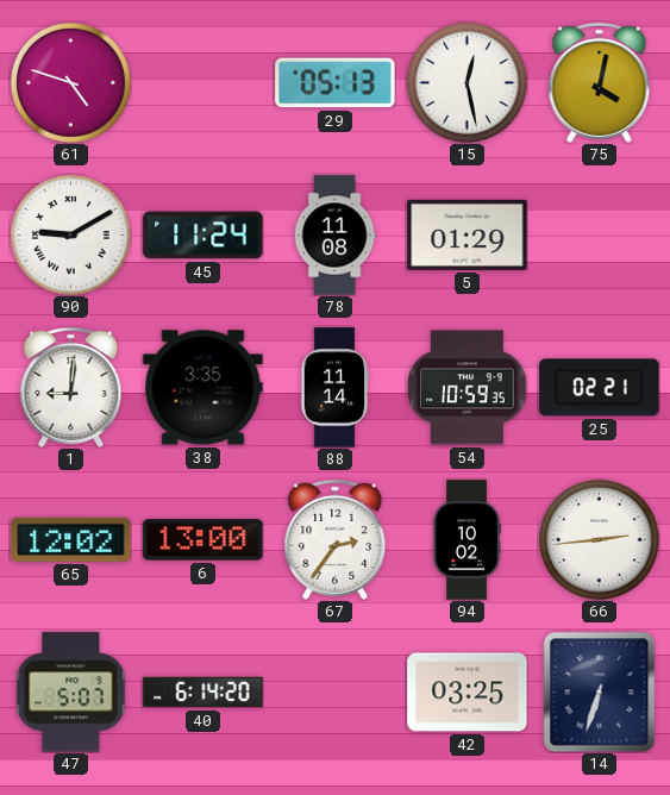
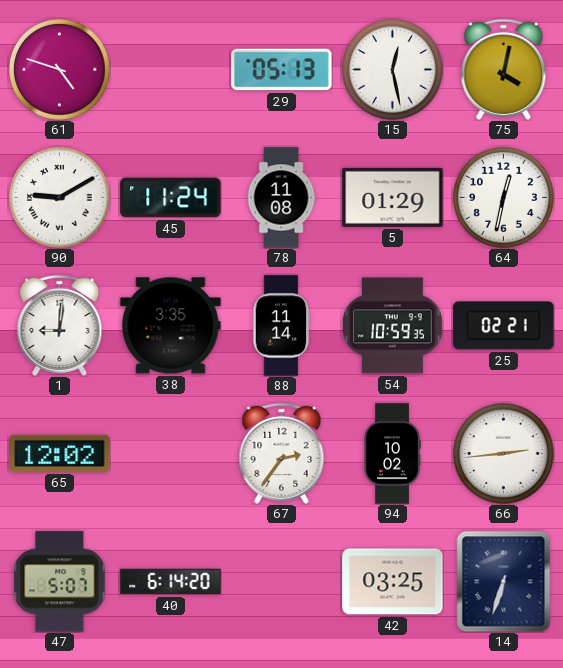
64: none -> 12:32 (504, 198)
6: 13:00 -> none (203, 540)
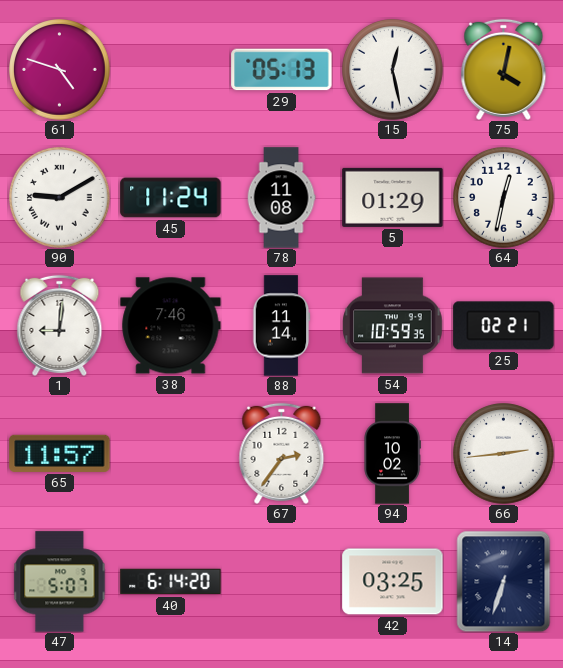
38: 3:35 -> 7:46 (171, 326)
65: 12:02 -> 11:57 (60, 453)
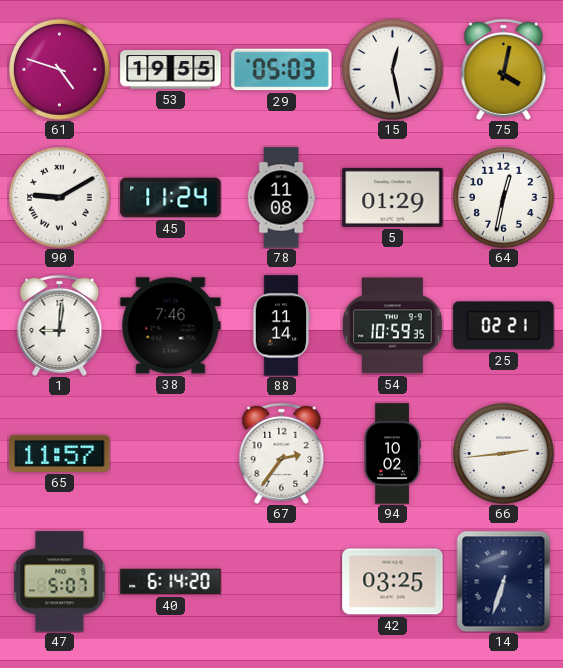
53: none -> 19:55 (171, 70)
29: 05:13 -> 05:03 (282, 70)
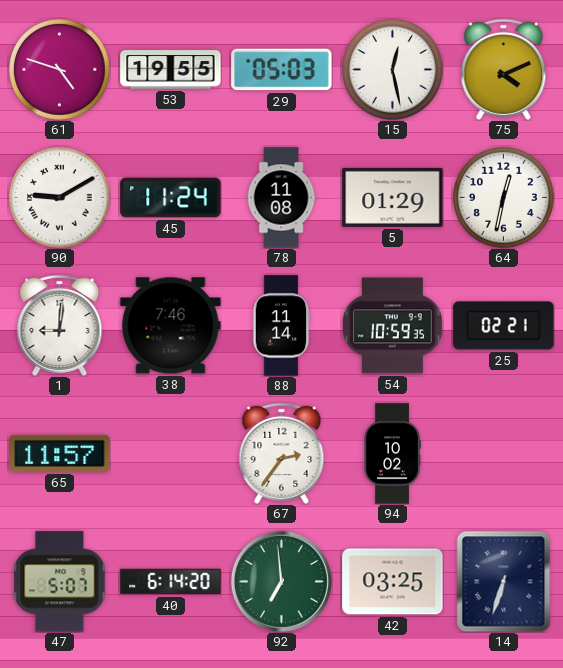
75: 4:02 -> 4:11 (504, 69)
66: 2:44 -> none (504, 454)
92: none -> 6:59 (281, 581)
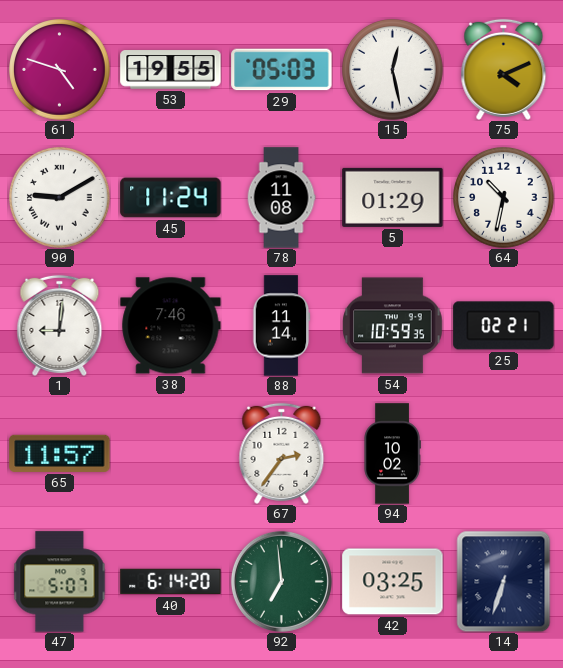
64: 12:32 -> 10:32 (504, 198)
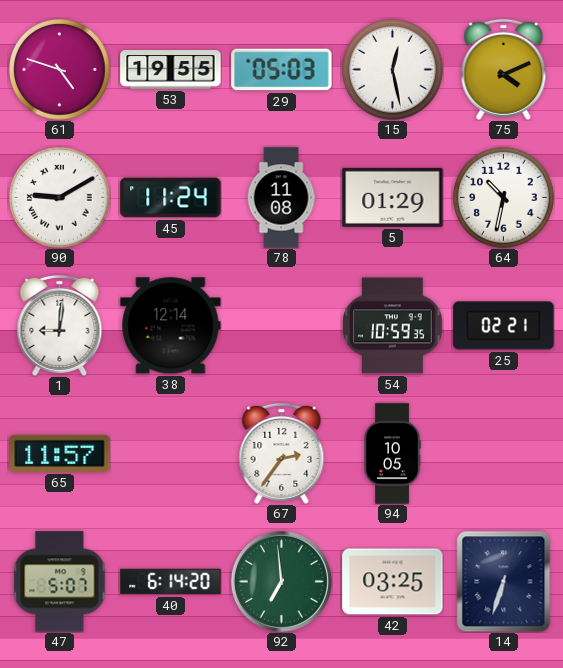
38: 7:46 -> 12:14 (171, 326)
88: 11:14 -> none (281, 326)
94: 10:02 -> 10:05 (392, 454)
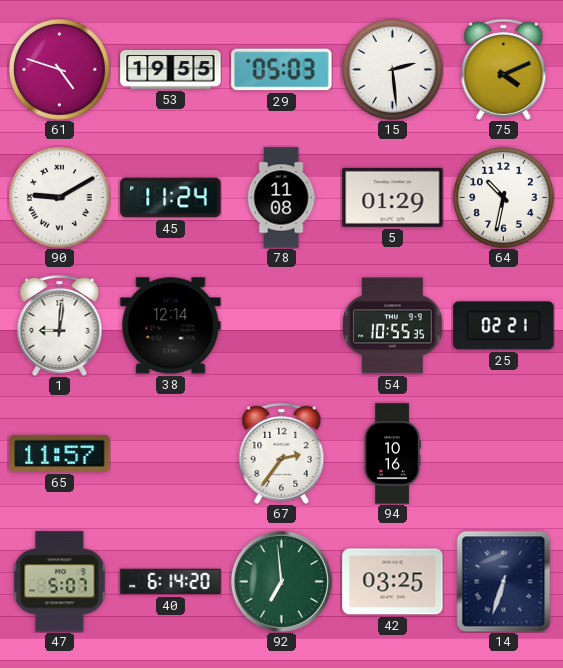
15: 12:28 -> 2:29 (393, 70)
54: 10:59 -> 10:55 (393, 326)
94: 10:05 -> 10:16 (392, 454)
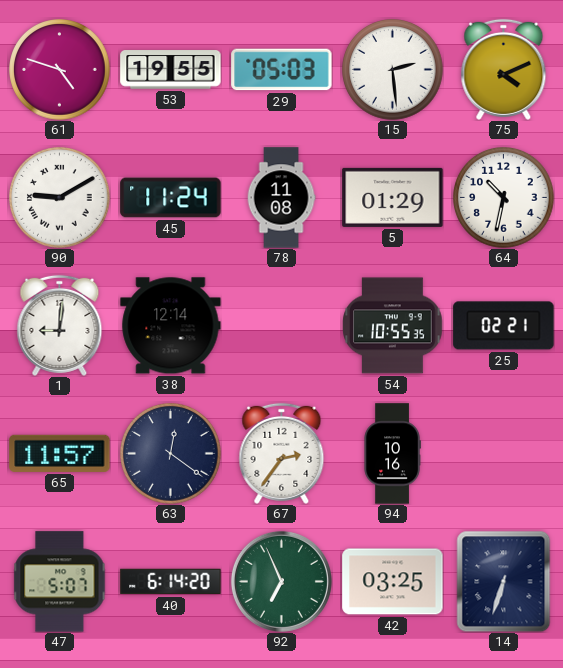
63: none -> 12:21 (171, 454)
92: 6:59 -> 6:56 (281, 581)
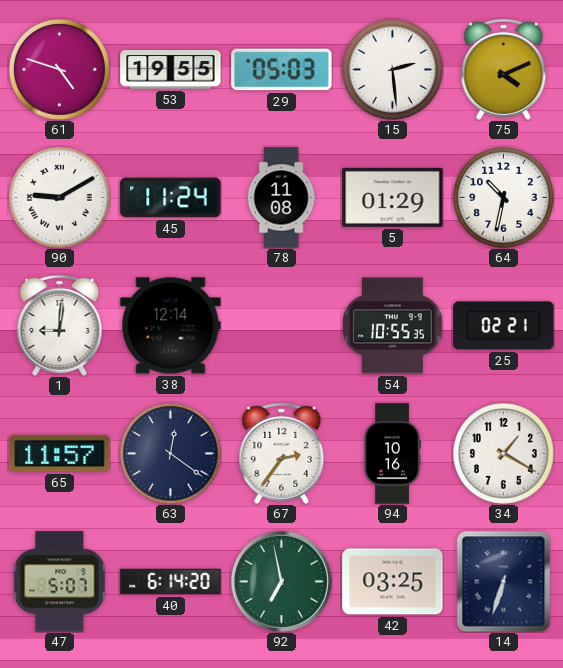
34: none -> 1:20 (504, 454)
92: 6:56 -> 6:58 (281, 581)
